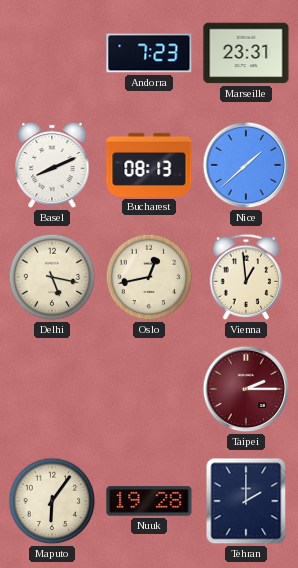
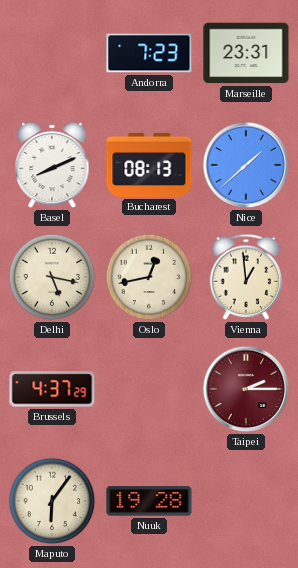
Brussels: none -> 4:37 (52, 389)
Tehran: 2:00 -> none (246, 501)
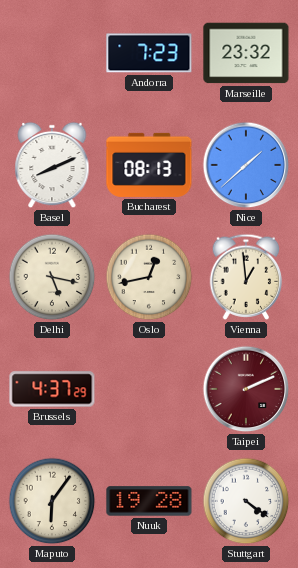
Marseille: 23:31 -> 23:32 (246, 53)
Taipei: 2:15 -> 2:11 (246, 389)
Stuttgart: none -> 4:21 (246, 501)
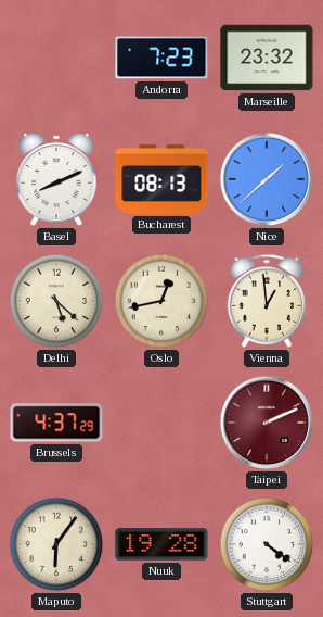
Delhi: 5:17 -> 5:22 (56, 301)
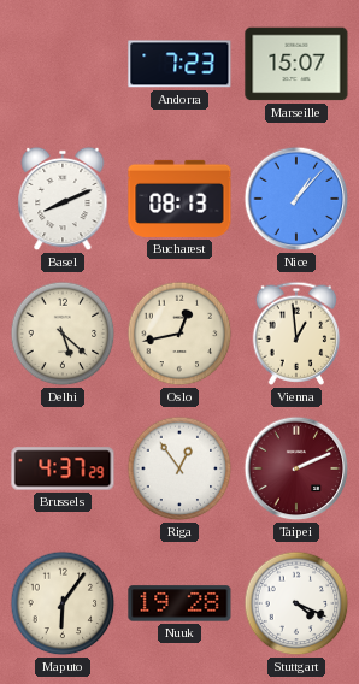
Marseille: 23:32 -> 15:07 (296, 64)
Nice: 1:38 -> 1:07 (296, 199)
Riga: none -> 12:54 (179, 468)
Stuttgart: 4:21 -> 4:19 (296, 603)
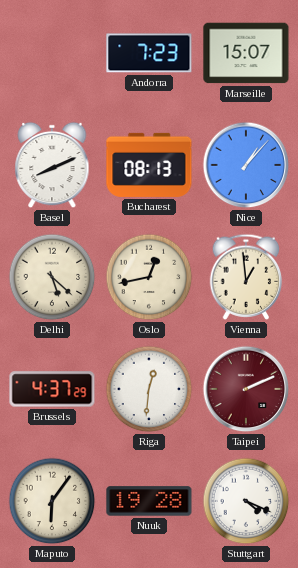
Riga: 12:54 -> 12:31 (149, 389)
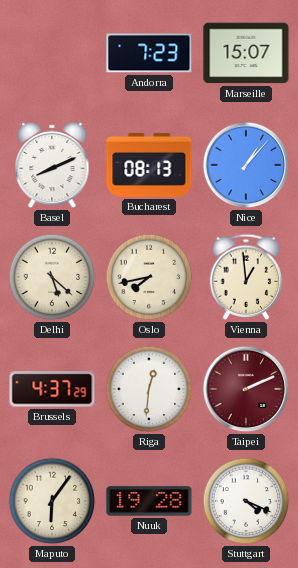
Oslo: 12:43 -> 7:43 (149, 277)
